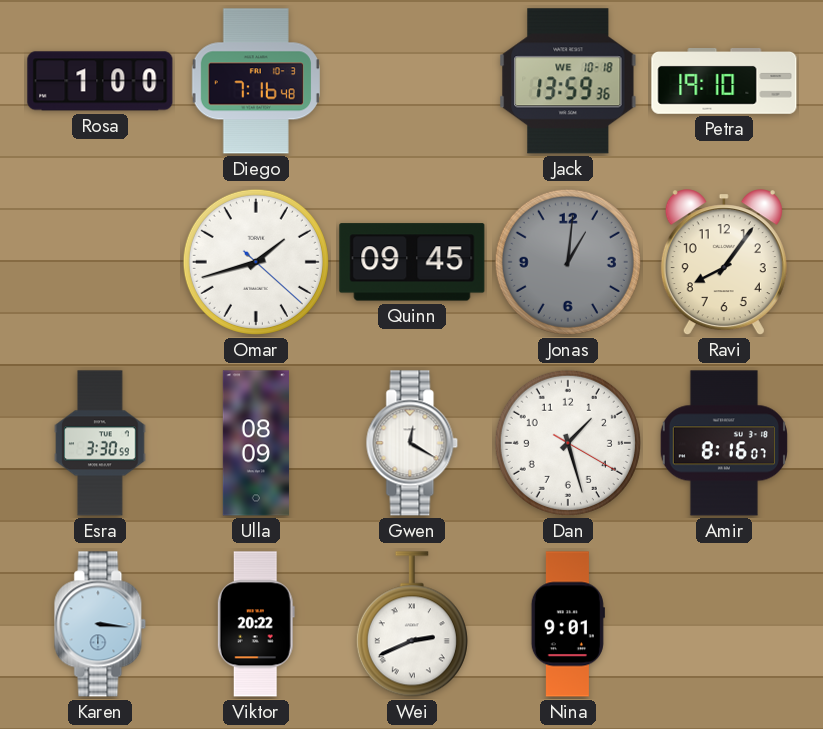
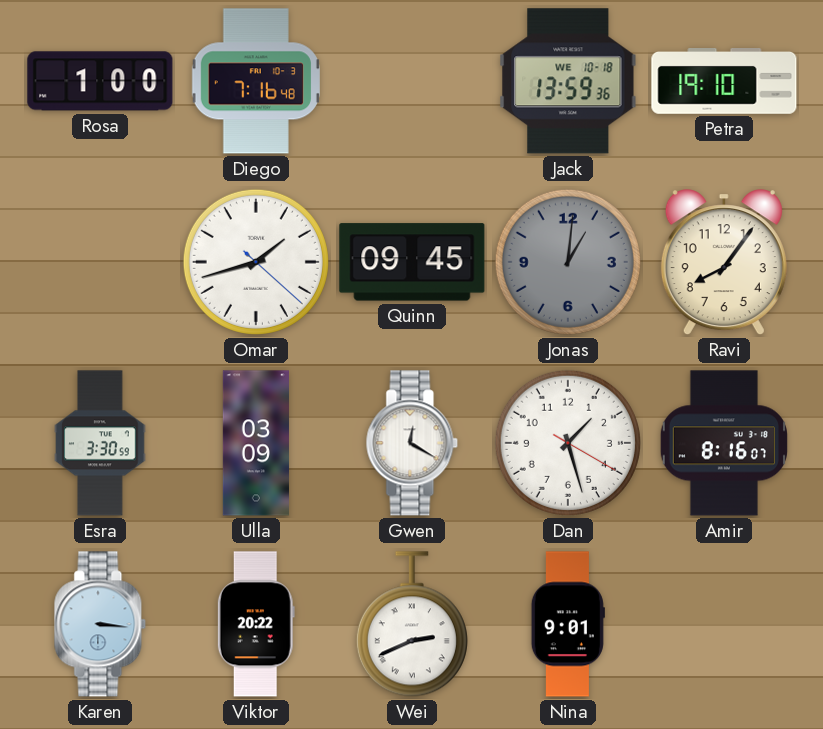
Ulla: 08:09 -> 03:09 (256, 443)
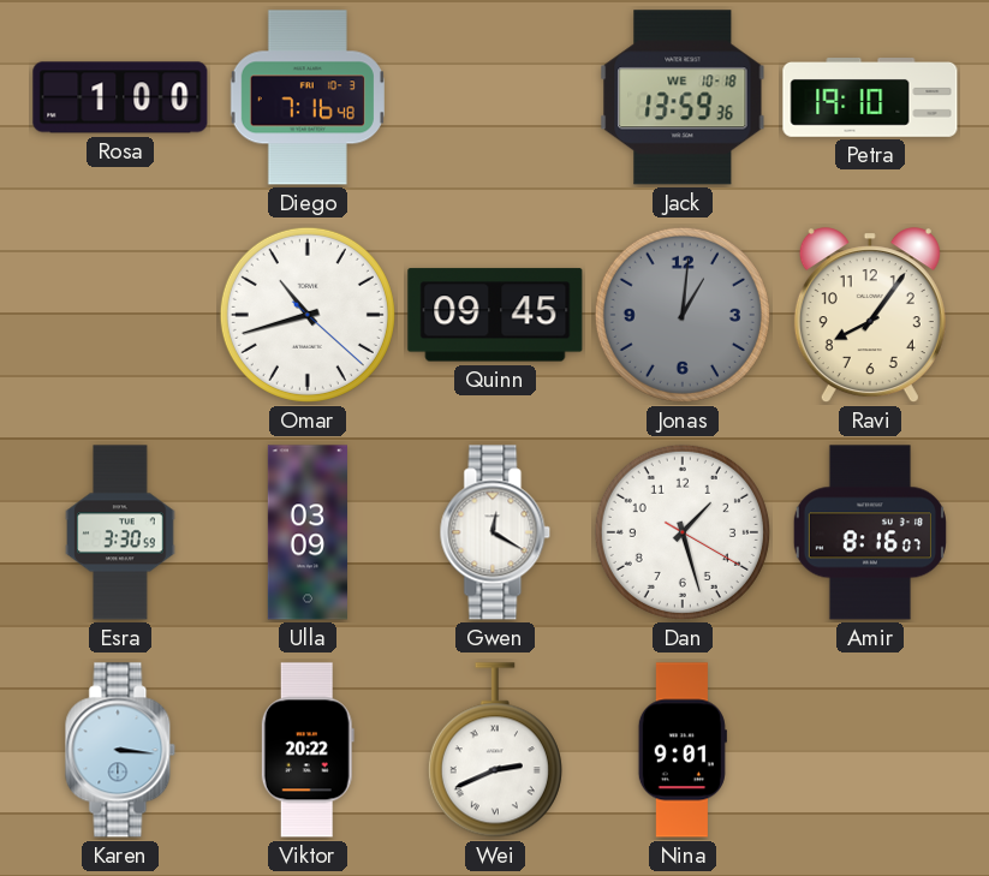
Omar: 1:42 -> 10:42 (308, 315)
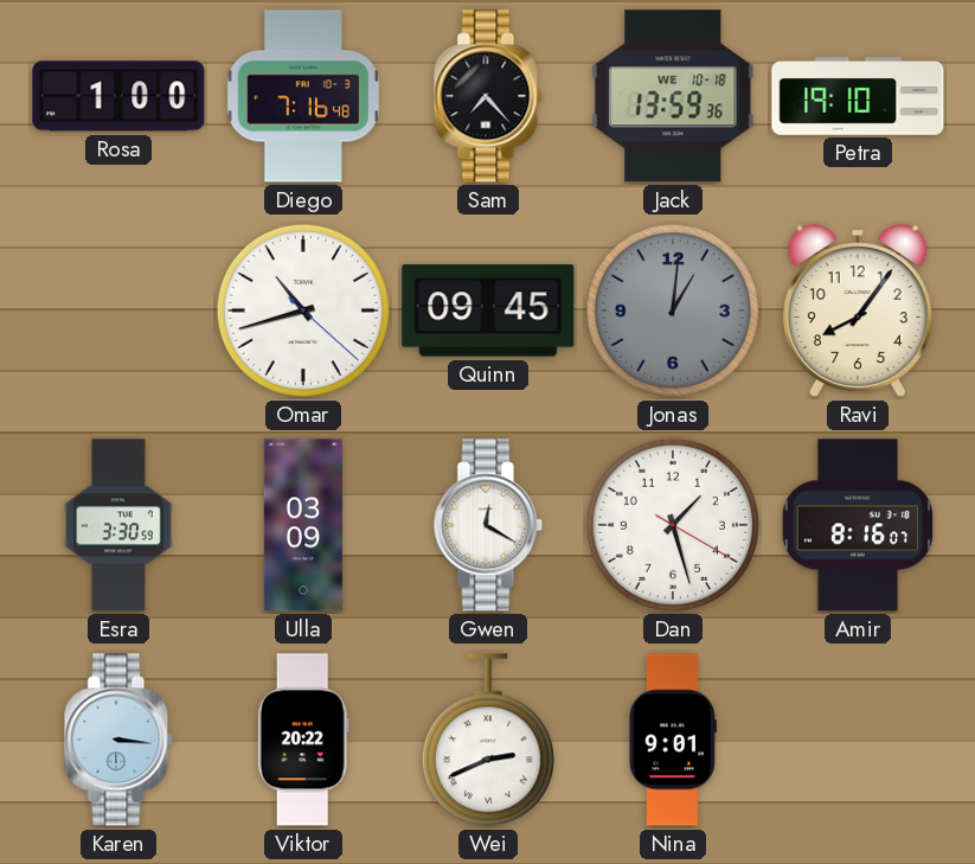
Sam: none -> 7:23 (488, 96)
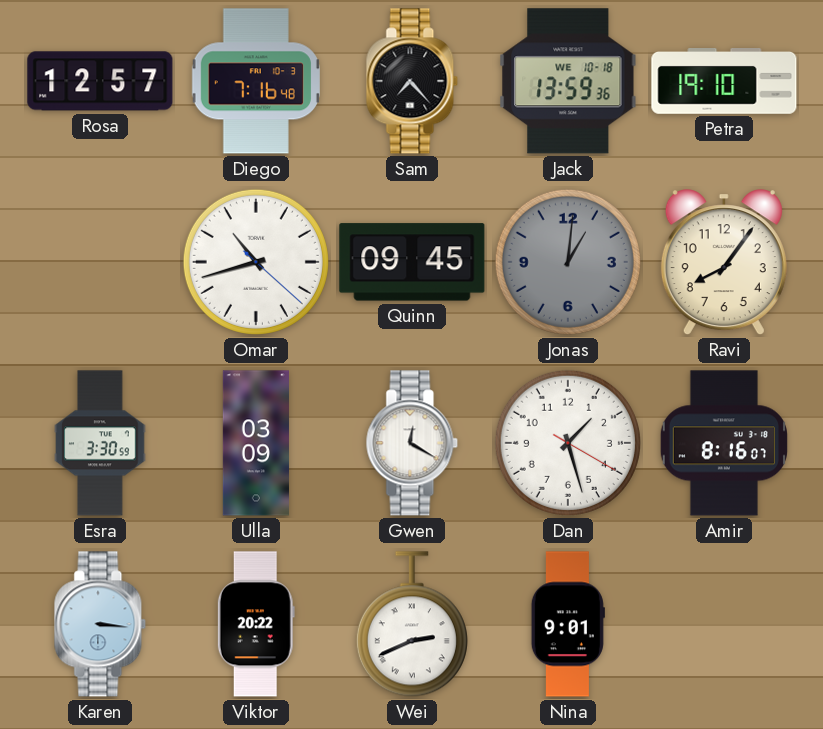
Rosa: 1:00 -> 12:57 (100, 81)
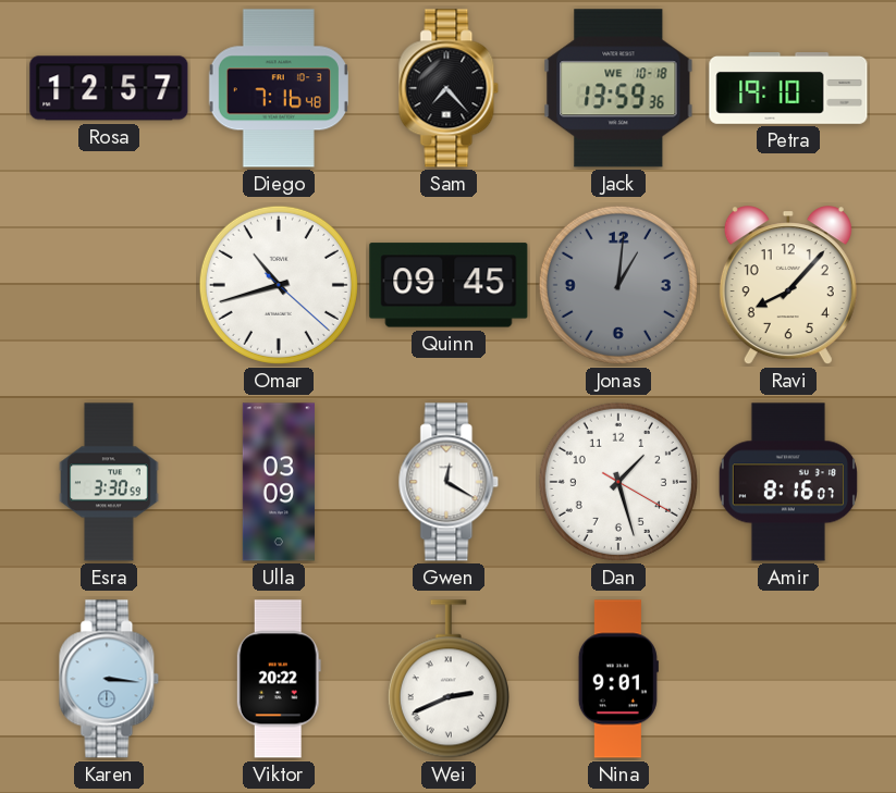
Ravi: 8:06 -> 8:07 (788, 286)
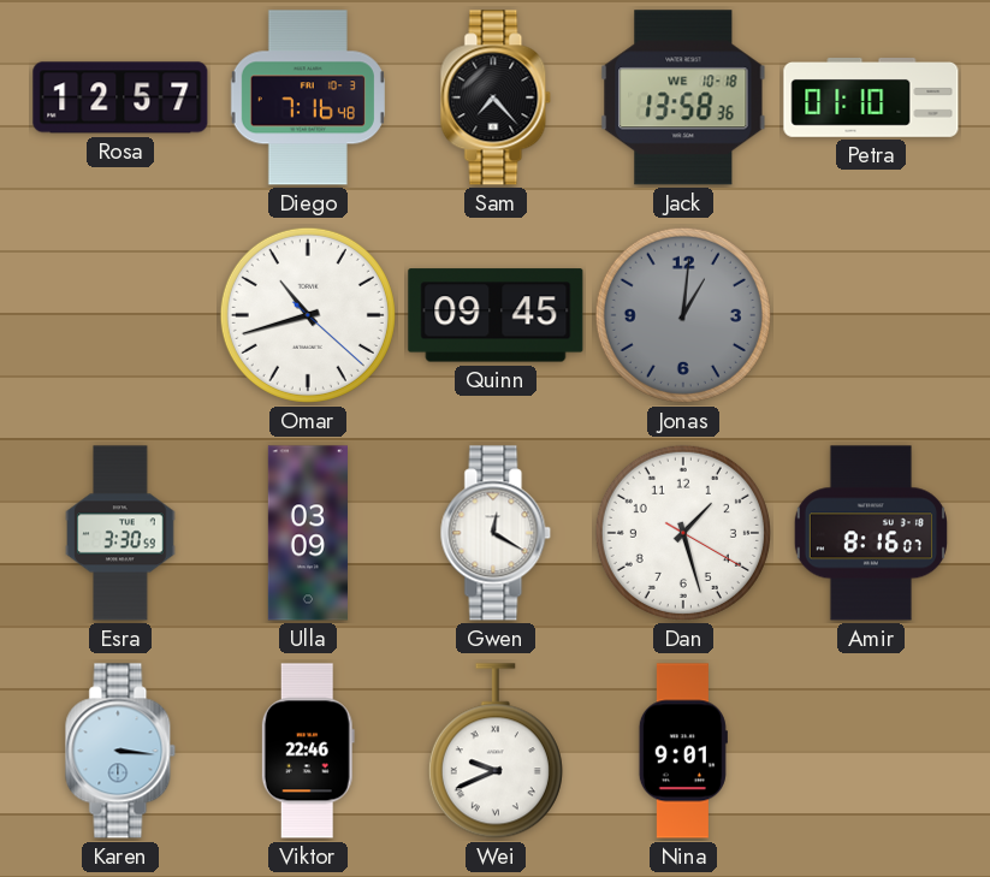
Jack: 13:59 -> 13:58 (683, 97)
Petra: 19:10 -> 01:10 (871, 99)
Ravi: 8:07 -> none (788, 286)
Viktor: 20:22 -> 22:46 (308, 751)
Wei: 2:41 -> 9:41 (496, 751)
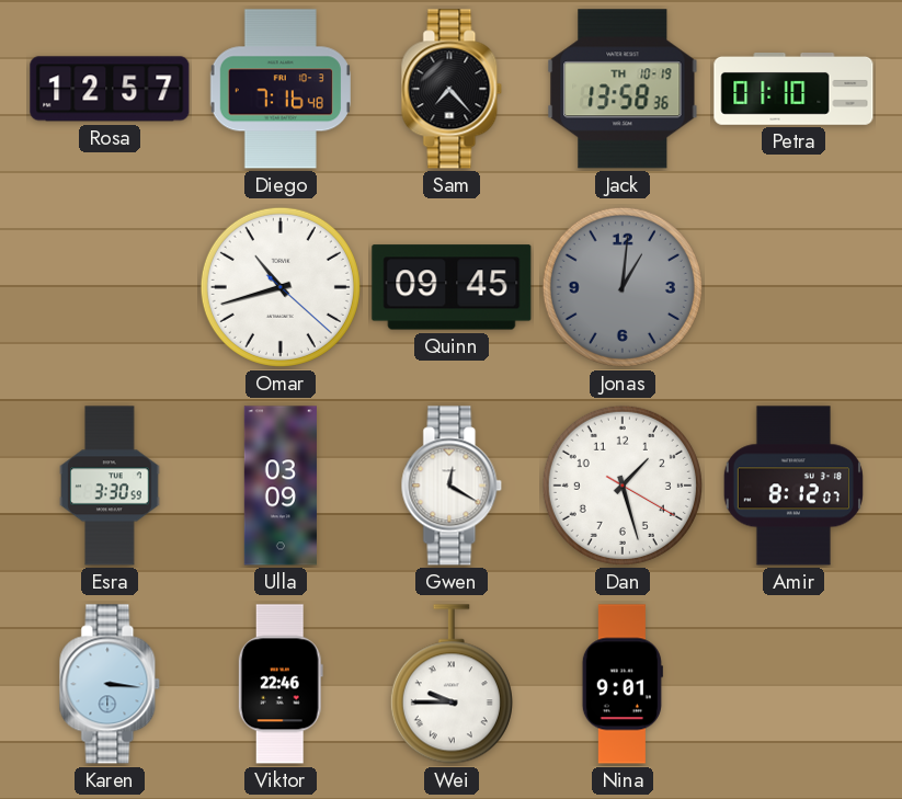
Jack date: WE 10-18 -> TH 10-19 (623, 89)
Amir: 8:16 -> 8:12 (793, 486)
Wei: 9:41 -> 9:45 (452, 684)
